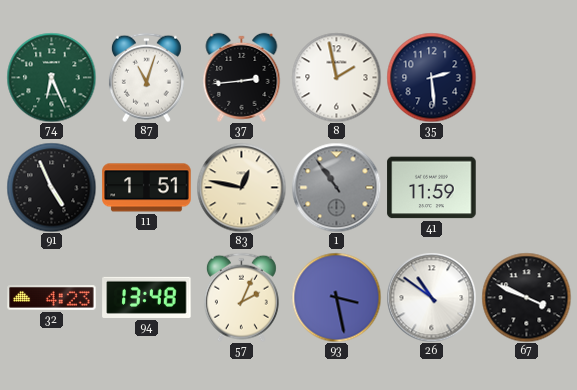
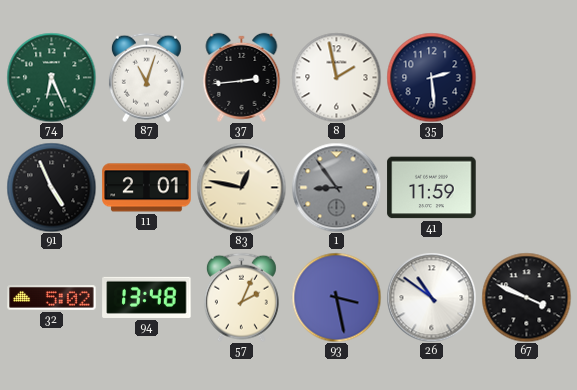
11: 1:51 -> 2:01 (147, 188)
1: 10:54 -> 8:54 (336, 187)
32: 4:23 -> 5:02 (52, 298)
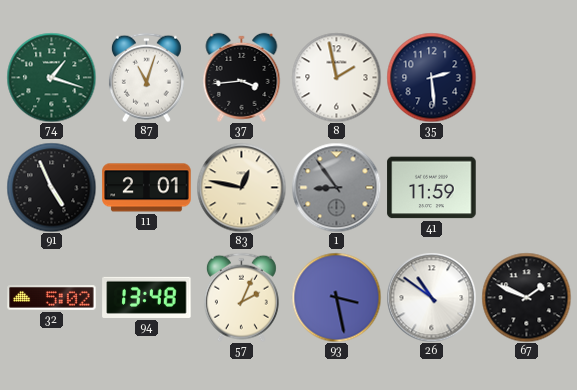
74: 6:26 -> 1:18 (51, 77)
37: 2:44 -> 3:44 (242, 77)
67: 3:49 -> 1:49 (526, 297)
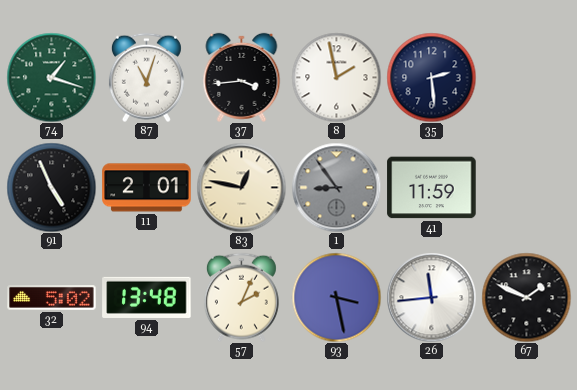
26: 10:51 -> 11:44 (431, 297)
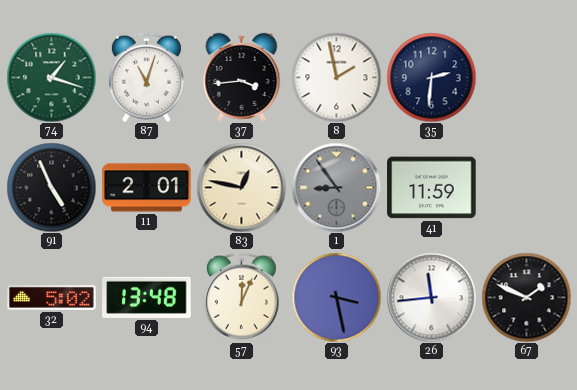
35: 2:29 -> 2:31 (431, 77)
57: 2:04 -> 12:04 (241, 297)
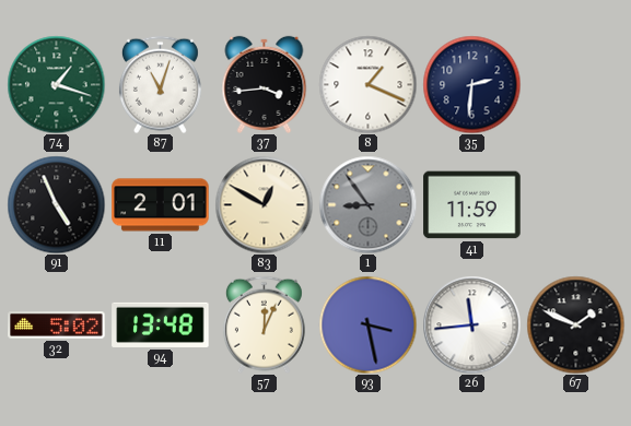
8: 1:58 -> 1:19 (367, 84)
83: 12:47 -> 12:50 (264, 204)
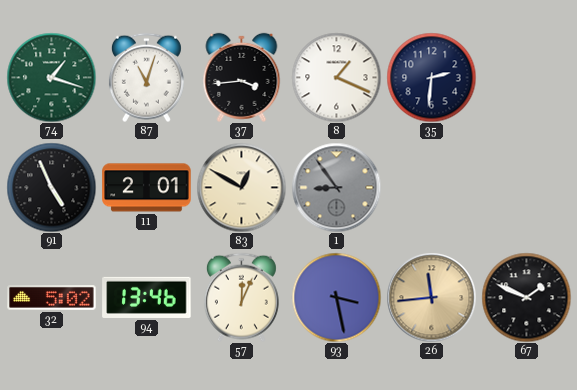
41: 11:59 -> none (472, 205)
94: 13:48 -> 13:46 (147, 297)
26 dial: white -> champagne (431, 297)
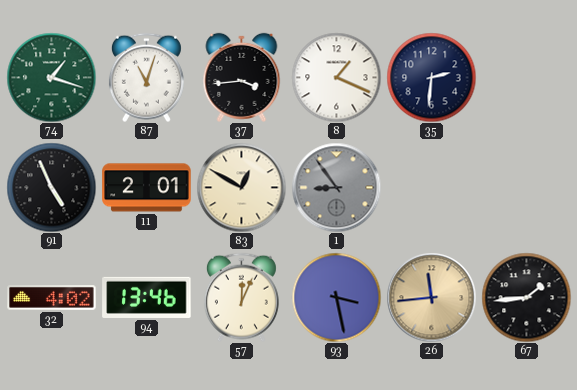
32: 5:02 -> 4:02 (52, 298)
67: 1:49 -> 1:44 (526, 297)
